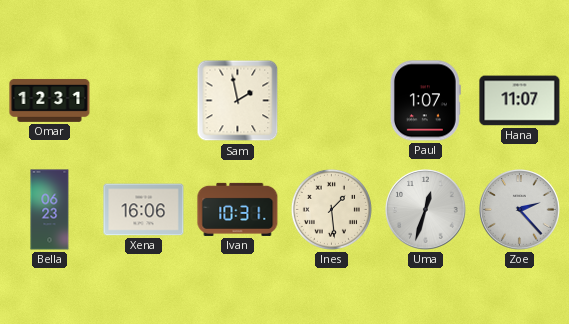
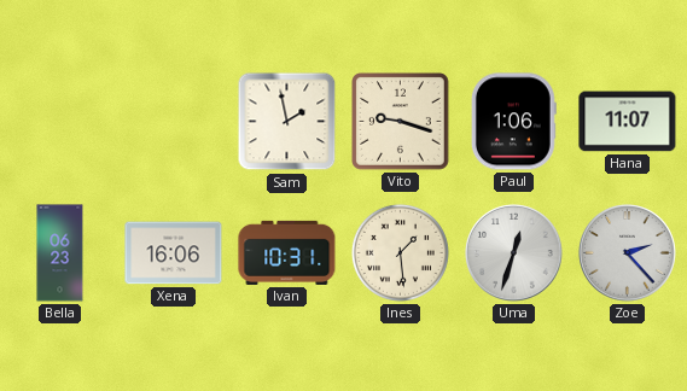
Omar: 12:31 -> none (50, 100)
Vito: none -> 9:18 (401, 122)
Paul: 1:07 -> 1:06 (513, 122)
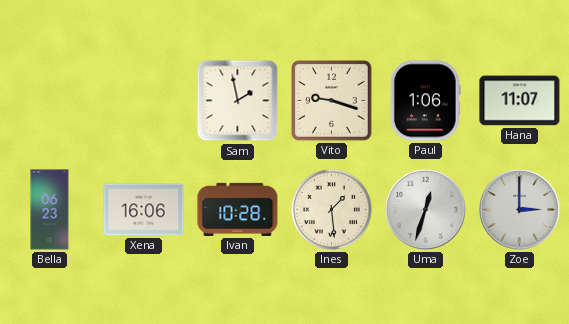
Ivan: 10:31 -> 10:28 (238, 209)
Zoe: 2:23 -> 3:00 (520, 210)
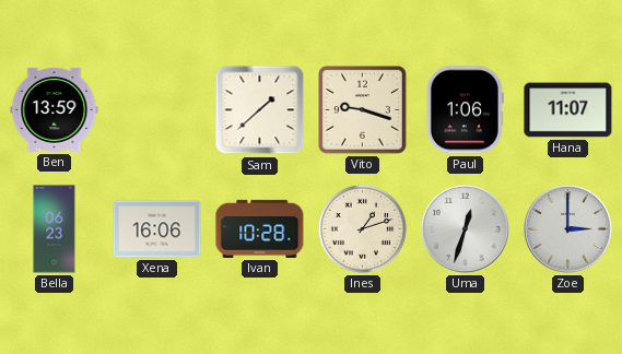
Ben: none -> 13:59 (55, 109)
Sam: 1:58 -> 1:38 (260, 110)
Ines: 1:29 -> 1:12 (362, 228)
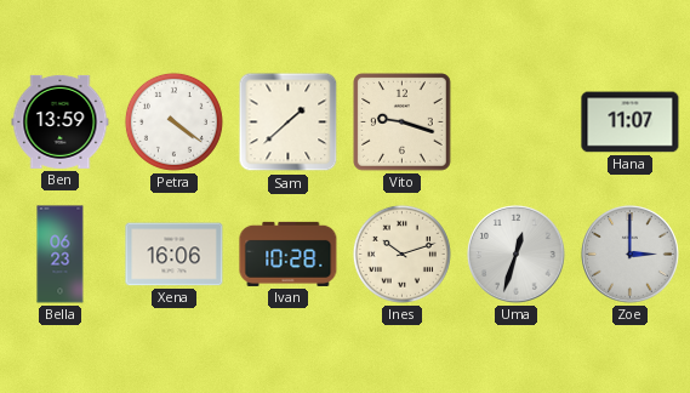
Petra: none -> 4:21 (173, 121)
Paul: 1:06 -> none (465, 110)
Ines: 1:12 -> 10:12 (401, 254)
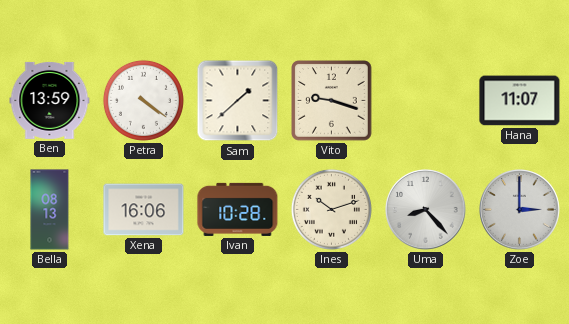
Bella: 06:23 -> 08:13 (50, 210)
Uma: 12:33 -> 8:23 (426, 210)
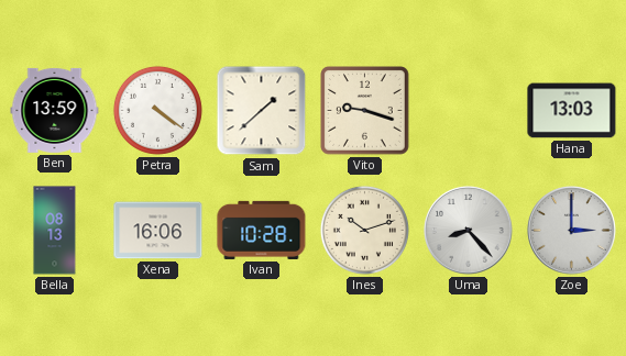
Hana: 11:07 -> 13:03 (572, 111)
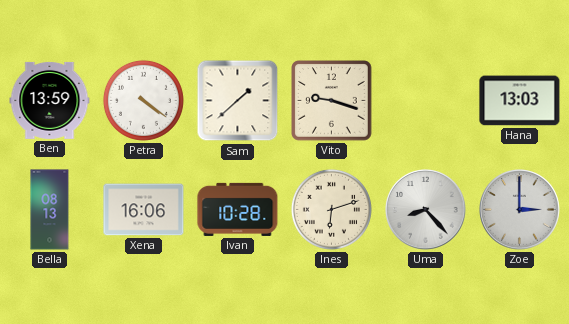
Ines: 10:12 -> 6:12 (331, 209)
